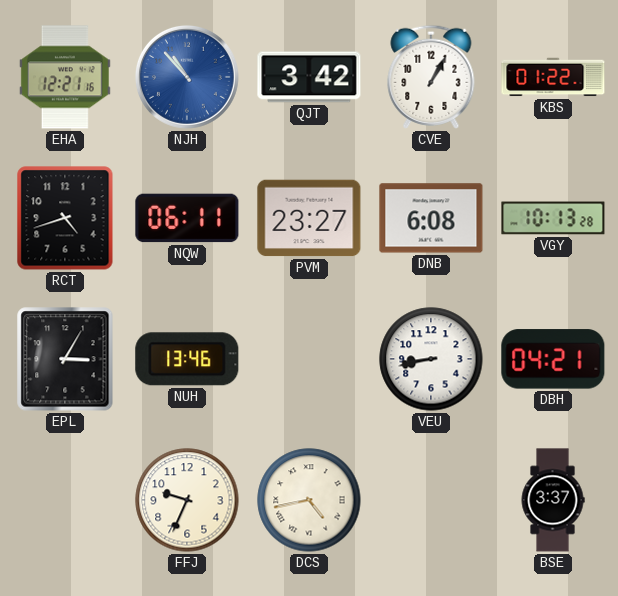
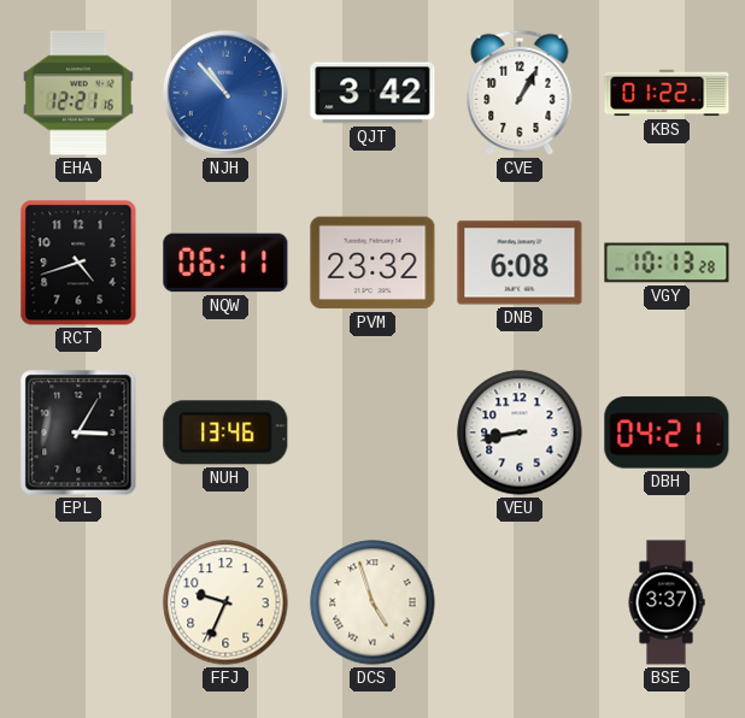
PVM: 23:27 -> 23:32 (372, 263)
DCS: 4:43 -> 4:57 (372, 602)
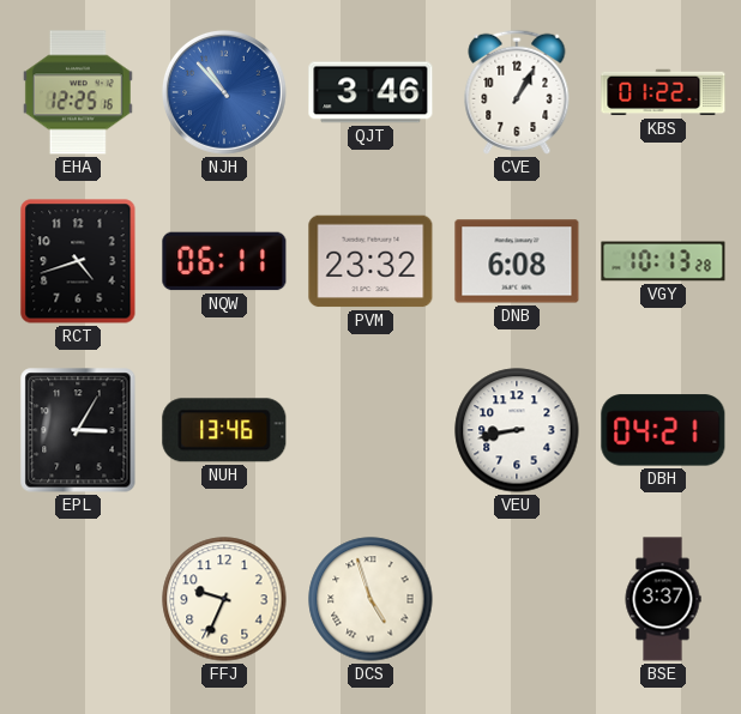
EHA: 12:21 -> 12:25 (78, 92)
QJT: 3:42 -> 3:46 (370, 92)
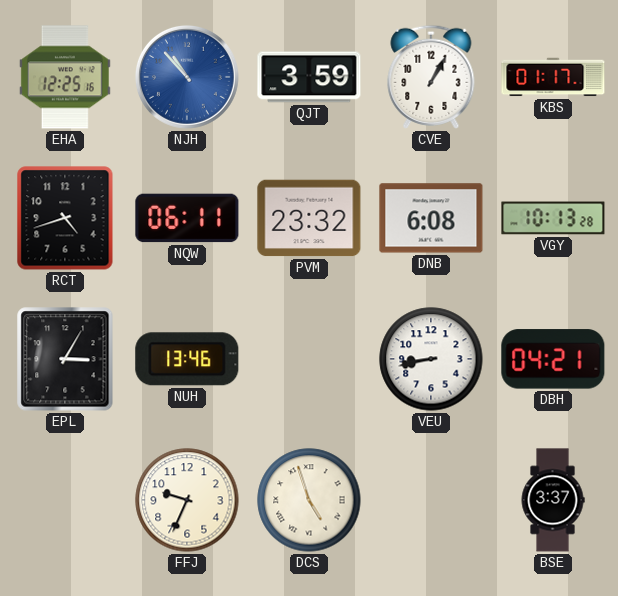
QJT: 3:46 -> 3:59 (309, 77)
KBS: 01:22 -> 01:17 (553, 77)
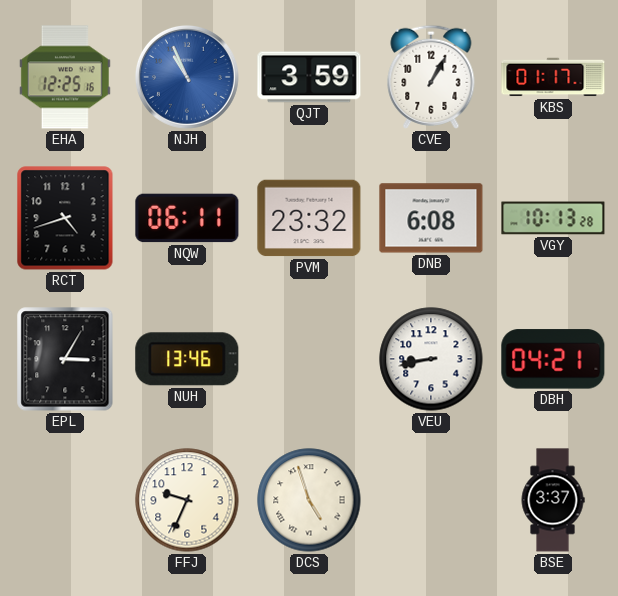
NJH: 10:53 -> 10:56 (187, 77)
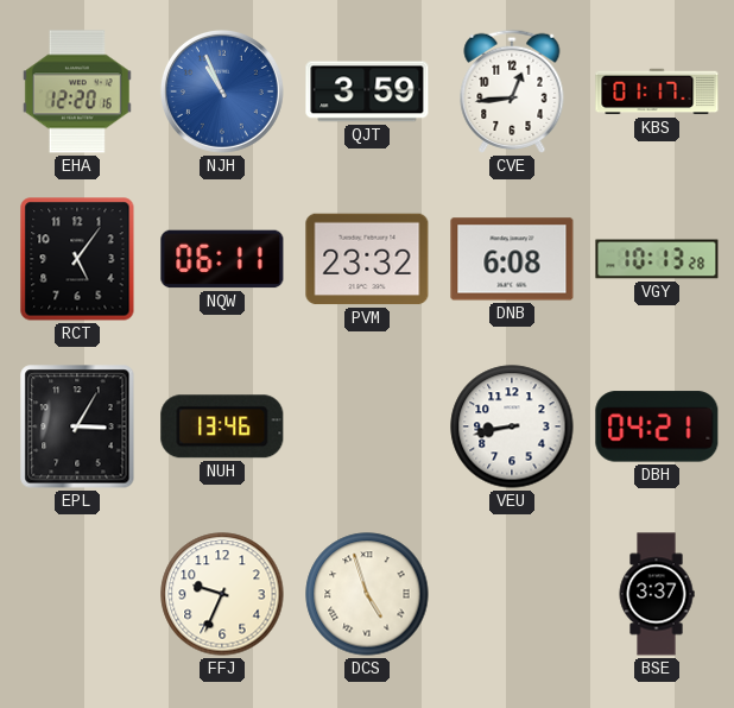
EHA: 12:25 -> 12:20 (77, 91)
CVE: 1:05 -> 12:44 (512, 91)
RCT: 4:42 -> 5:06 (77, 259)
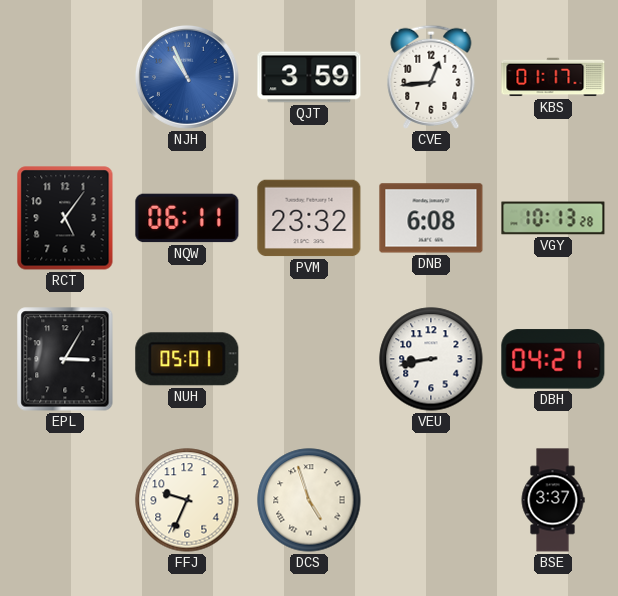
EHA: 12:20 -> none (77, 91)
NUH: 13:46 -> 05:01 (187, 359)
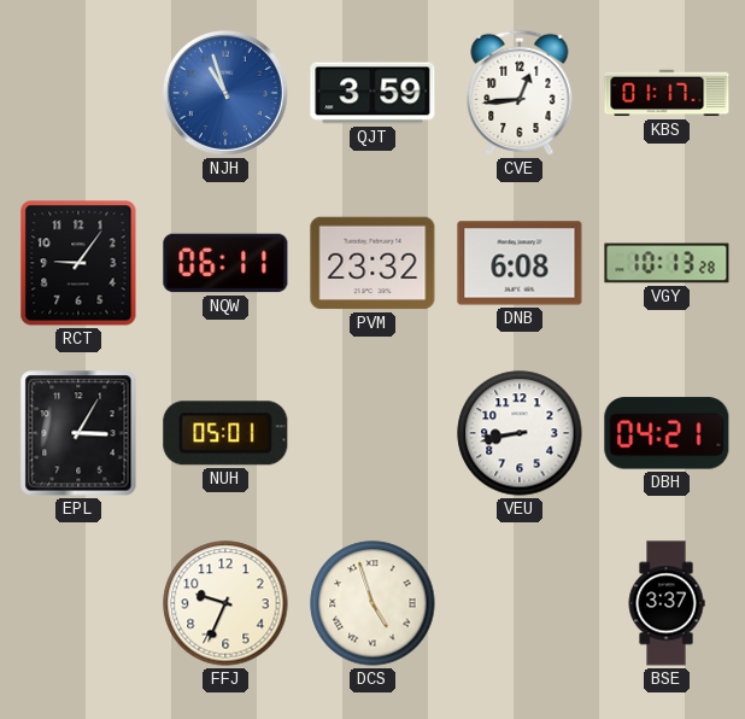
NJH: 10:56 -> 10:57 (225, 93)
RCT: 5:06 -> 9:06 (78, 263)
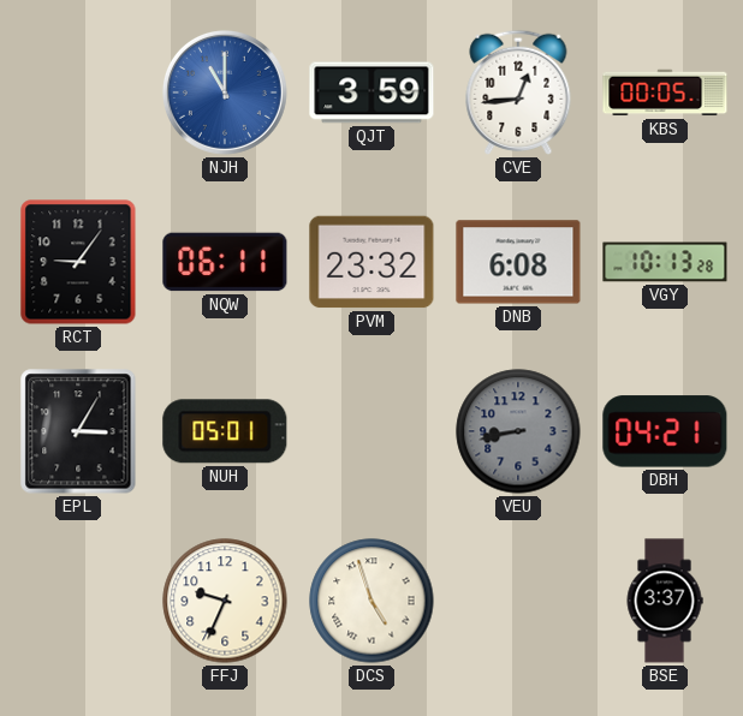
NJH: 10:57 -> 11:00 (225, 93)
KBS: 01:17 -> 00:05 (665, 93)
VEU dial: white -> grey (518, 431)
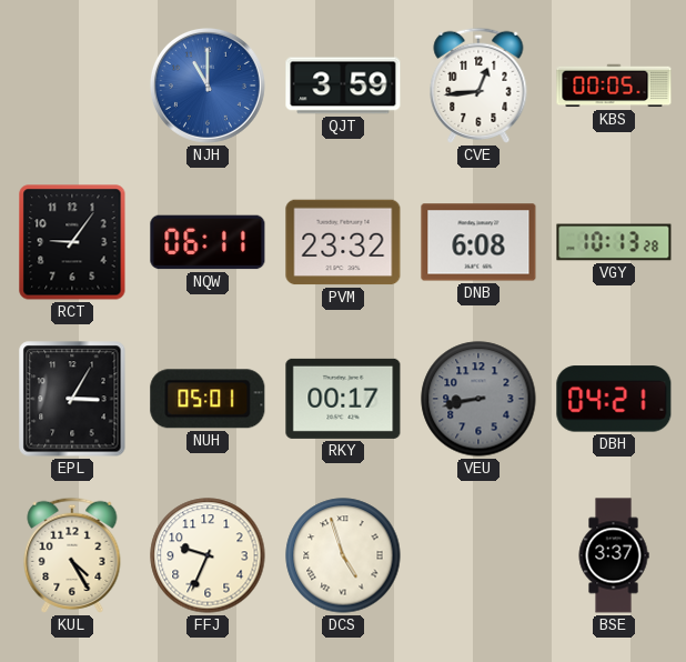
RKY: none -> 00:17 (343, 399)
KUL: none -> 4:25 (72, 555)
